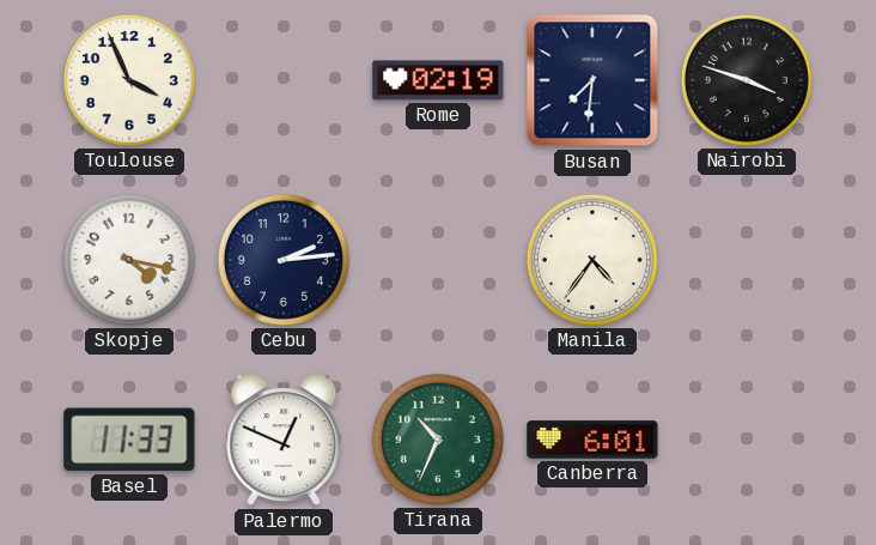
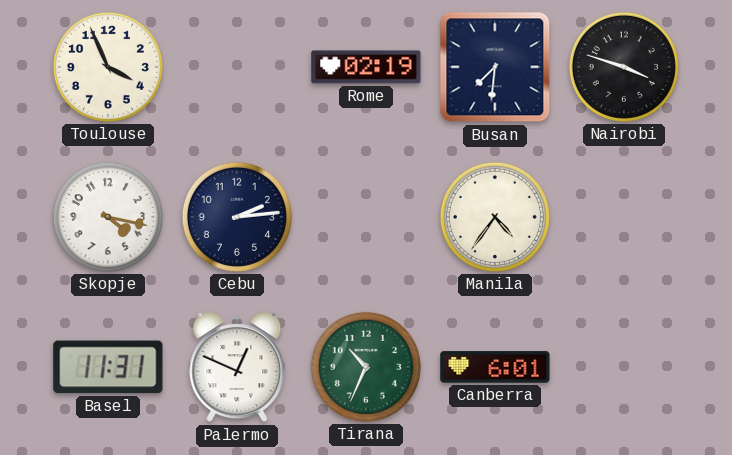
Basel: 11:33 -> 11:31 (108, 367)
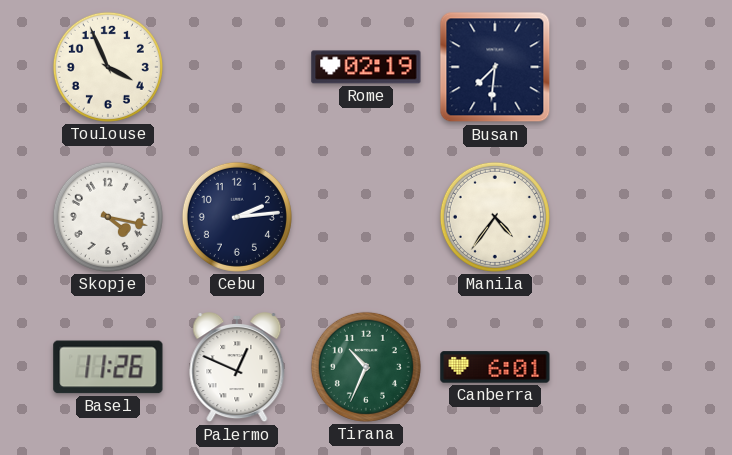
Nairobi: 3:48 -> none (624, 67)
Basel: 11:31 -> 11:26 (108, 367)
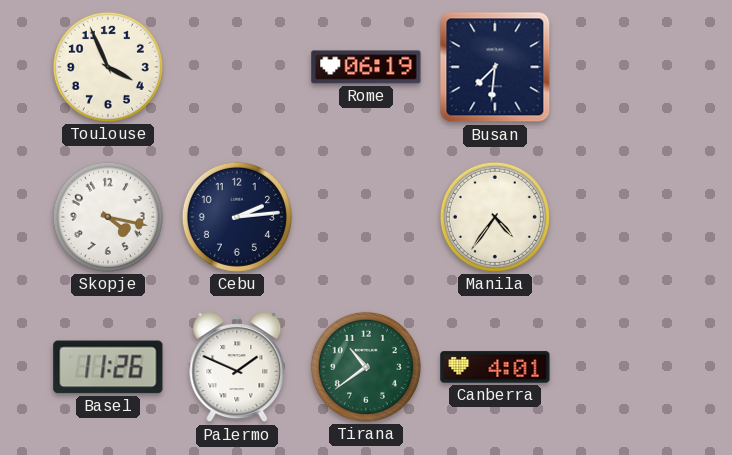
Rome: 02:19 -> 06:19 (366, 67)
Palermo: 12:49 -> 1:49 (237, 368)
Tirana: 10:34 -> 10:39 (366, 367)
Canberra: 6:01 -> 4:01 (495, 367)
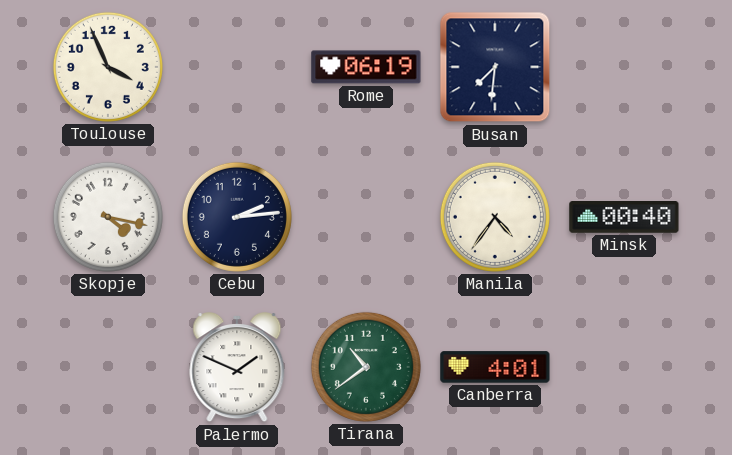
Minsk: none -> 00:40 (624, 218)
Basel: 11:26 -> none (108, 367)
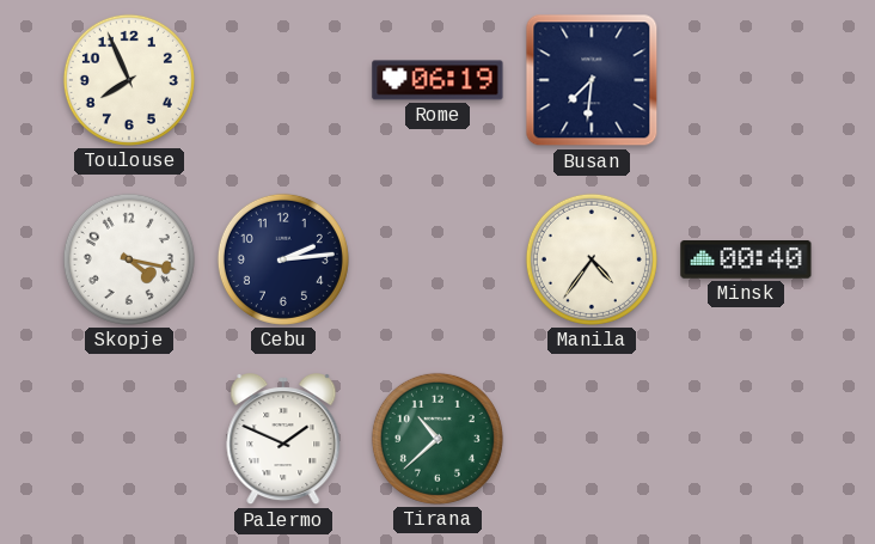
Toulouse: 3:56 -> 7:56 (129, 80)
Tirana: 10:39 -> 10:38 (437, 439)
Canberra: 4:01 -> none (495, 367)
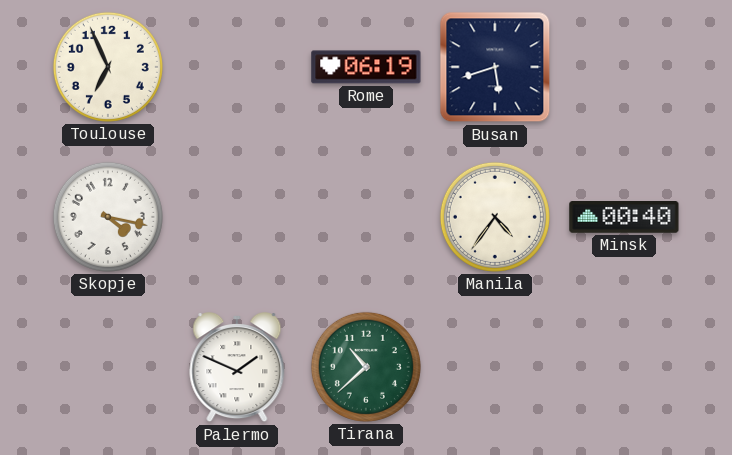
Toulouse: 7:56 -> 6:56 (108, 67)
Busan: 7:31 -> 5:42 (495, 67)
Cebu: 2:14 -> none (283, 259)
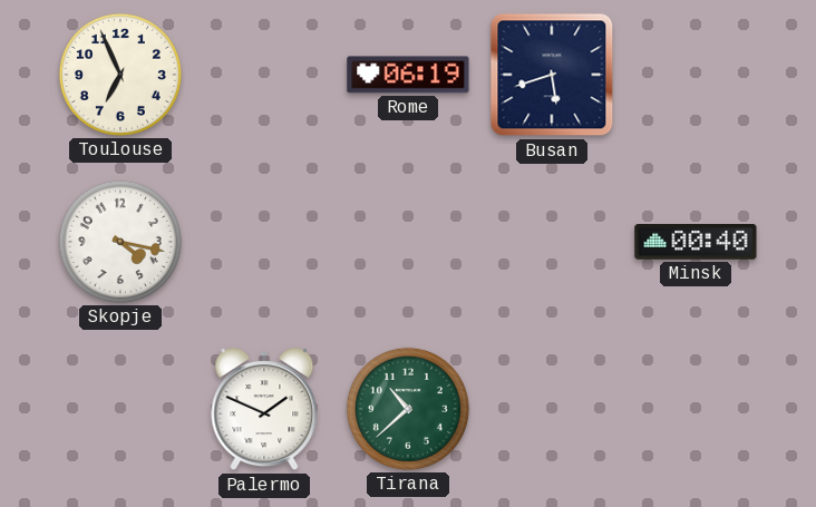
Manila: 4:36 -> none (495, 217)
